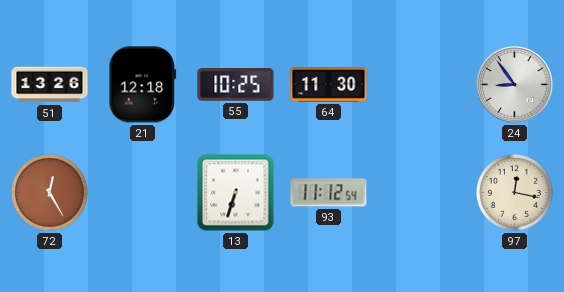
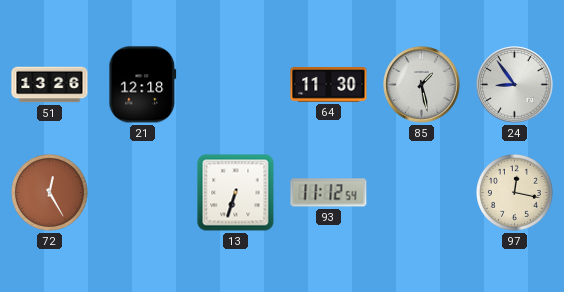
55: 10:25 -> none (236, 85)
85: none -> 1:28 (422, 85)
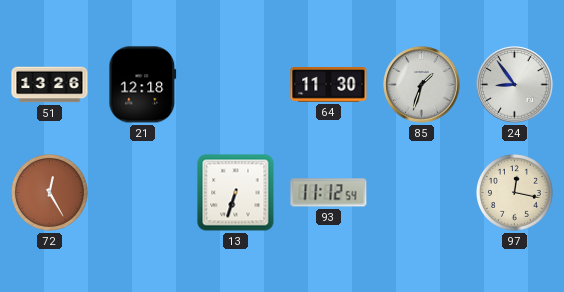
85: 1:28 -> 1:33 (422, 85)
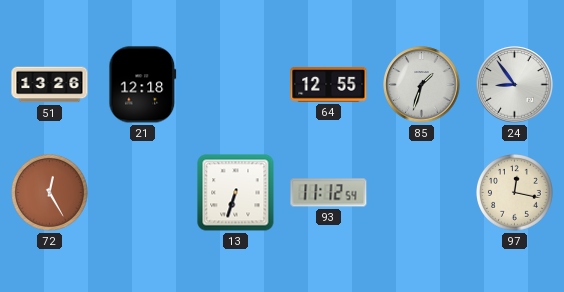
64: 11:30 -> 12:55 (329, 85)
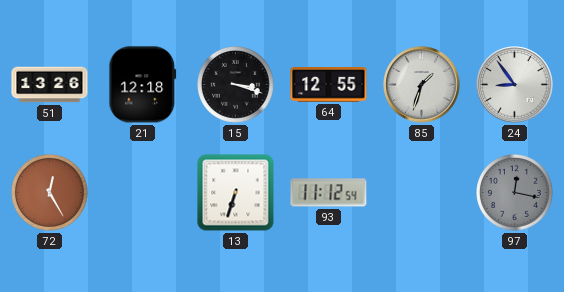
15: none -> 3:18 (236, 85)
97 dial: cream -> grey (515, 193)
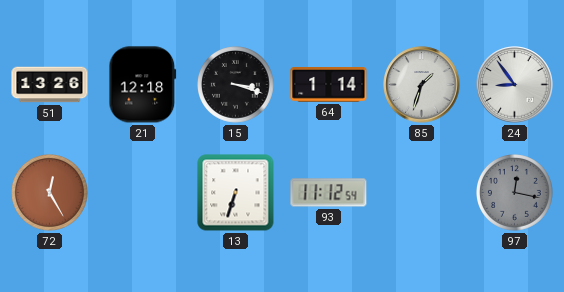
64: 12:55 -> 1:14 (329, 85)
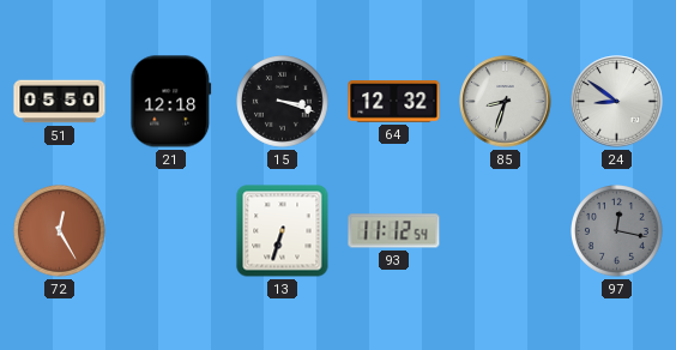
51: 13:26 -> 05:50 (60, 102)
64: 1:14 -> 12:32 (394, 102)
85: 1:33 -> 8:33 (506, 102)
24: 8:54 -> 8:51 (617, 102)
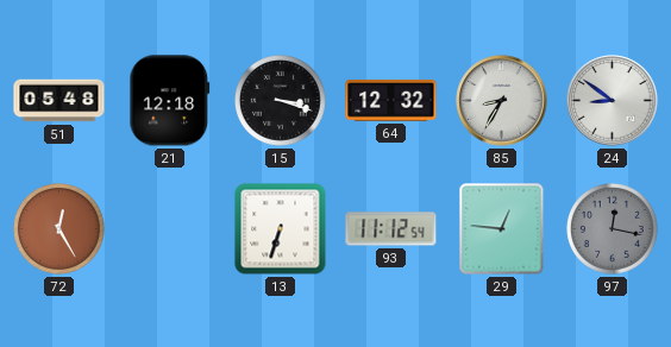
51: 05:50 -> 05:48 (59, 101)
85: 8:33 -> 8:35 (502, 101)
29: none -> 12:46 (502, 229)
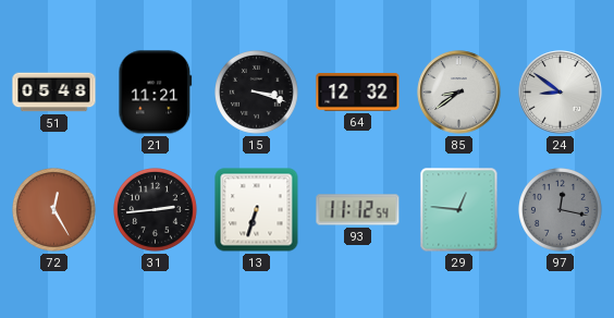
21: 12:18 -> 11:21 (156, 93)
85: 8:35 -> 8:39 (459, 93)
31: none -> 2:44 (156, 210)
